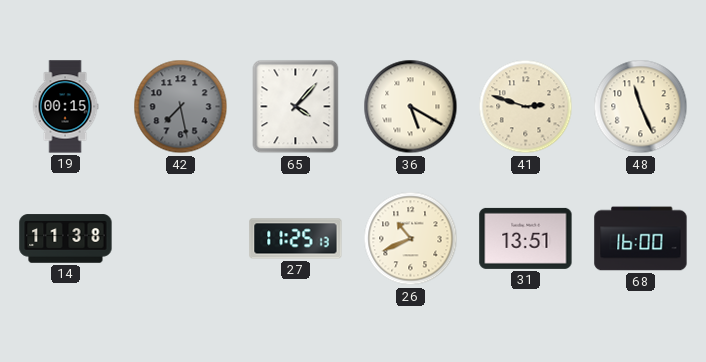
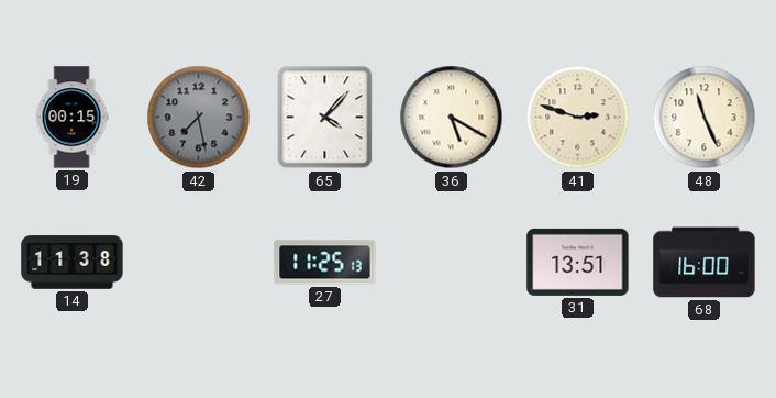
26: 10:41 -> none (411, 239)
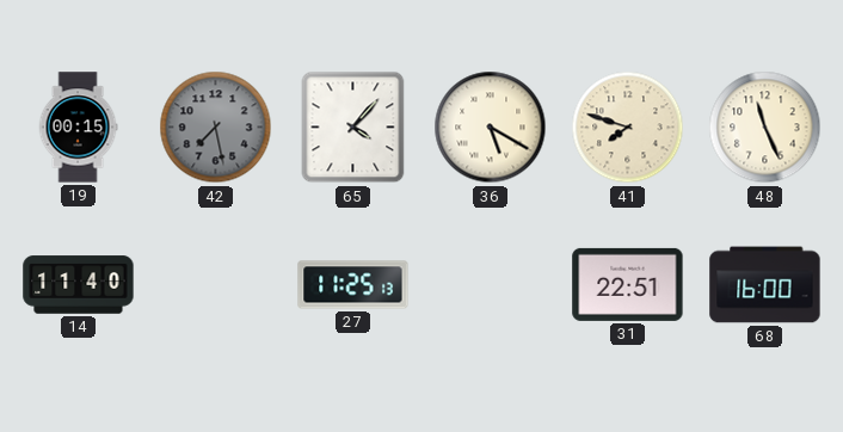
41: 2:48 -> 7:48 (628, 128)
14: 11:38 -> 11:40 (79, 285)
31: 13:51 -> 22:51 (628, 284)
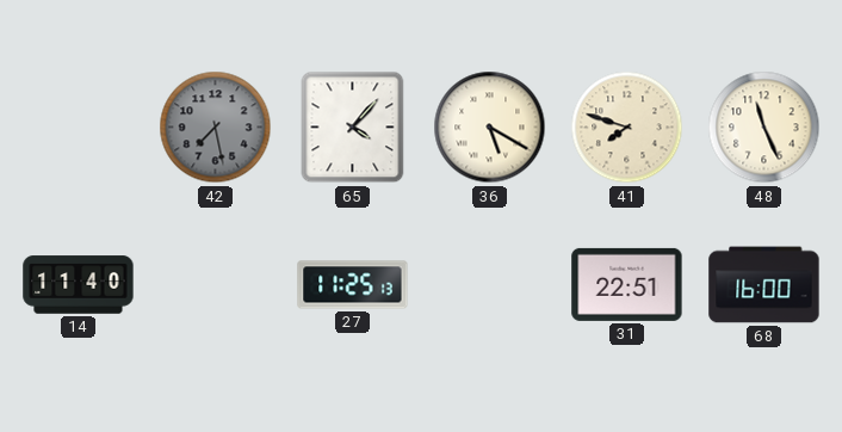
19: 00:15 -> none (78, 128)
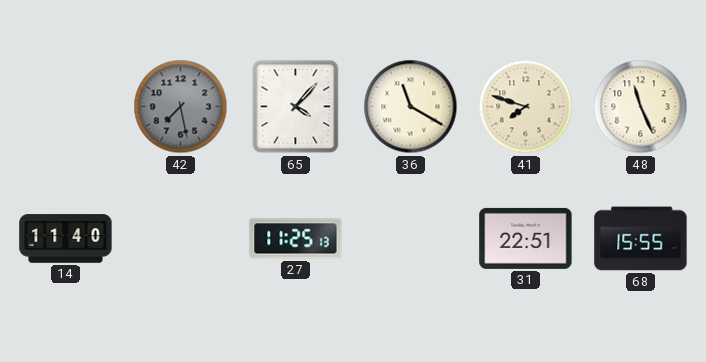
36: 5:20 -> 11:20 (411, 107)
68: 16:00 -> 15:55 (641, 239)
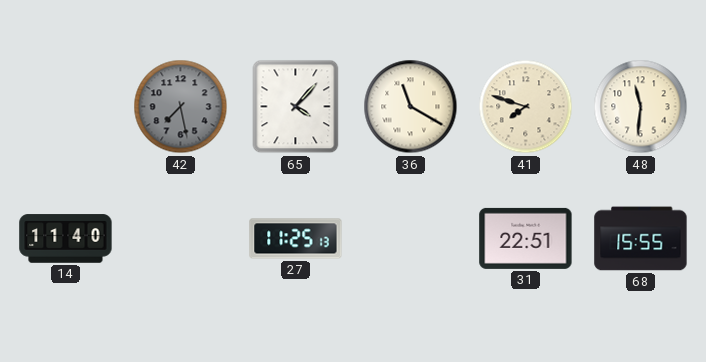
48: 11:26 -> 11:31 (641, 107)
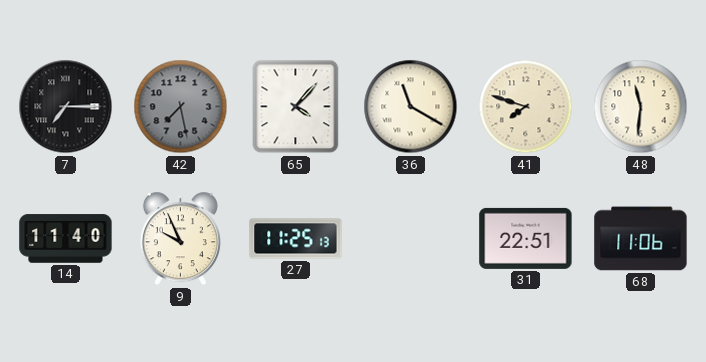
7: none -> 7:15 (66, 107)
9: none -> 9:56 (180, 239)
68: 15:55 -> 11:06 (641, 239)
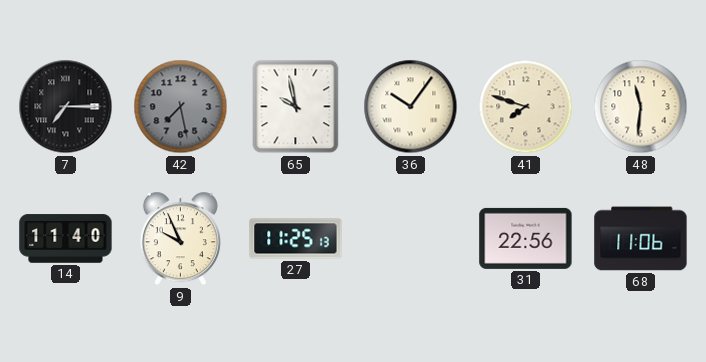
65: 4:07 -> 9:58 (296, 107)
36: 11:20 -> 10:06 (411, 107)
31: 22:51 -> 22:56 (526, 238)
